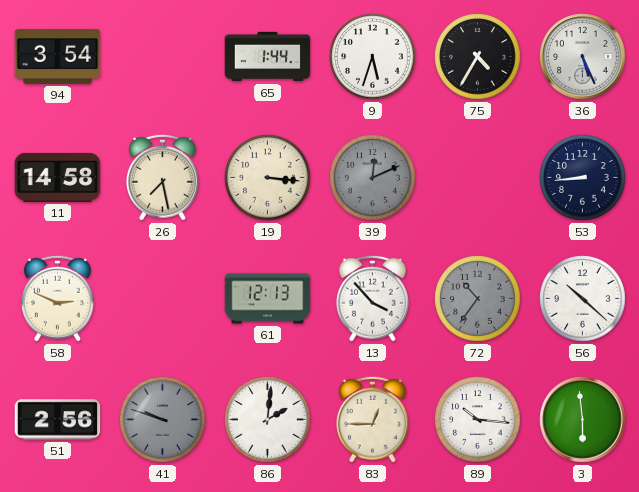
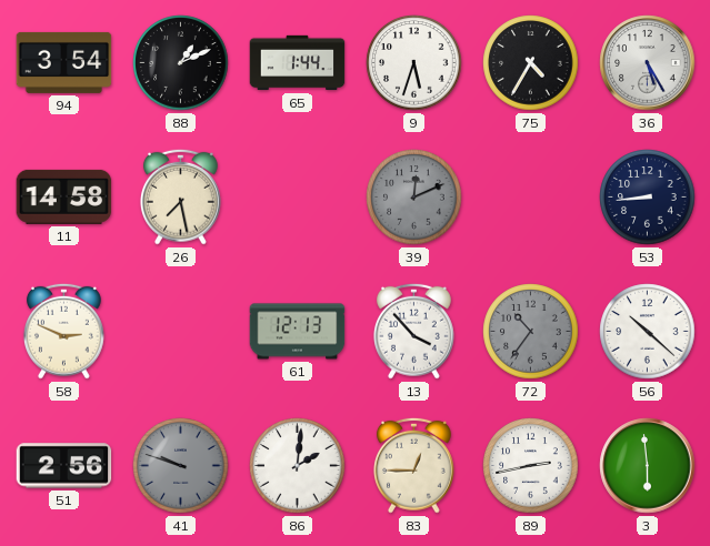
88: none -> 1:11 (181, 63)
36: 5:26 -> 5:25 (648, 63)
19: 3:16 -> none (268, 178)
89: 10:16 -> 2:43 (531, 466)
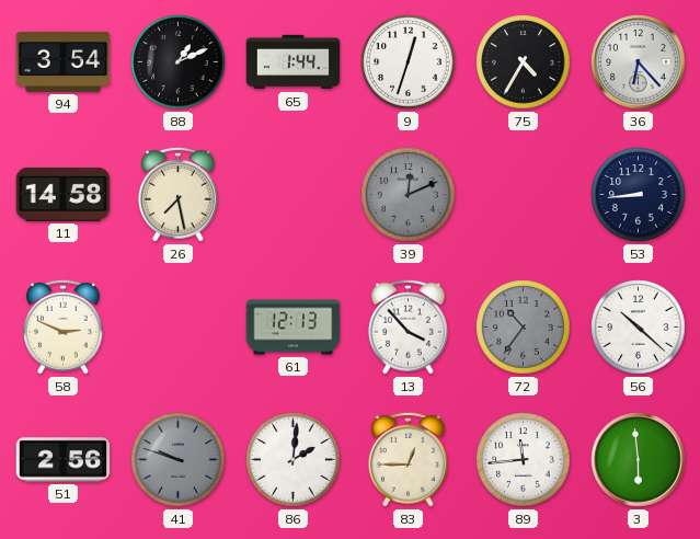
9: 5:33 -> 12:33 (409, 62)
36: 5:25 -> 6:23 (639, 62)
89: 2:43 -> 11:44 (524, 460)
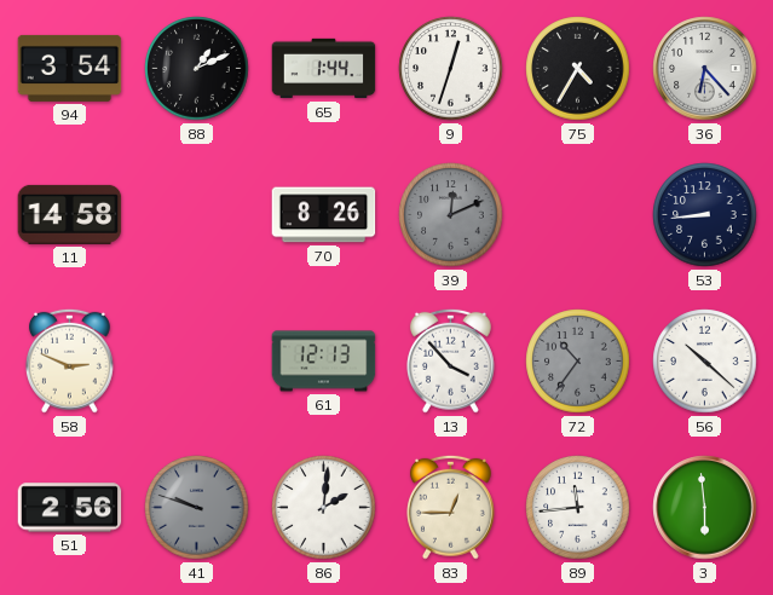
26: 7:28 -> none (177, 194)
70: none -> 8:26 (324, 215)
